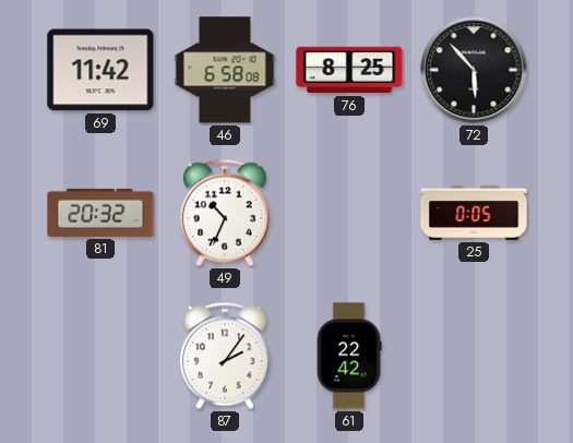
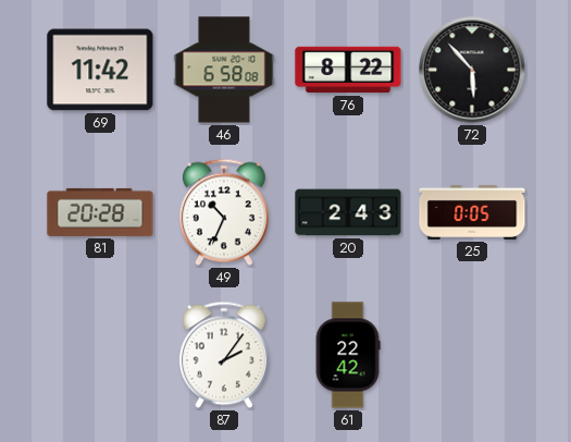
76: 8:25 -> 8:22 (348, 70)
81: 20:32 -> 20:28 (100, 212)
20: none -> 2:43 (348, 212)
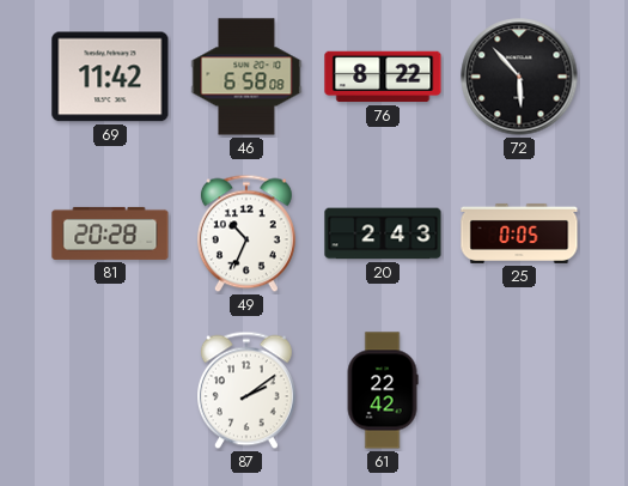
87: 2:06 -> 2:09 (246, 390)
